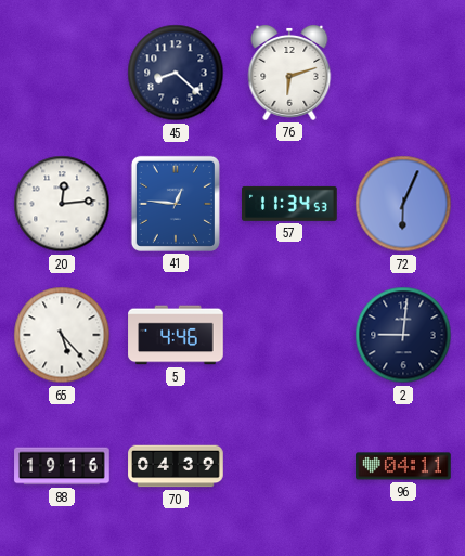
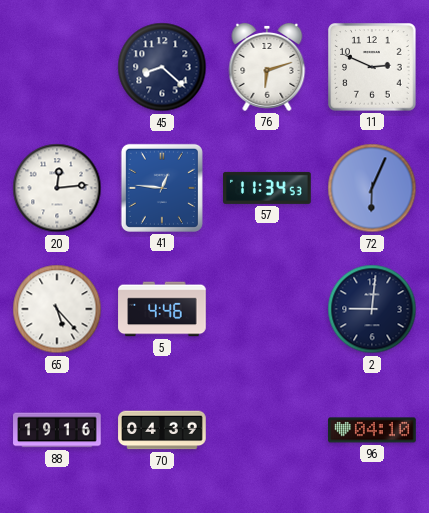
11: none -> 2:49 (372, 67)
96: 04:11 -> 04:10 (372, 430)
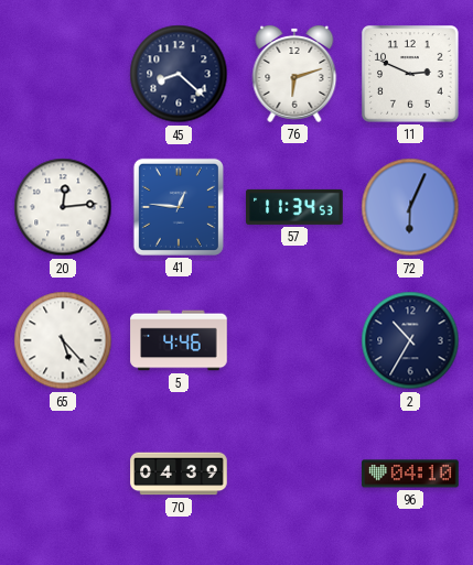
2: 9:01 -> 10:35 (410, 340)
88: 19:16 -> none (57, 430)
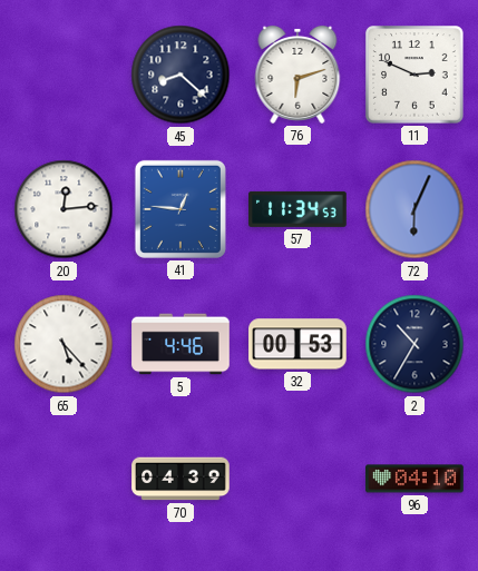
32: none -> 00:53 (297, 344)
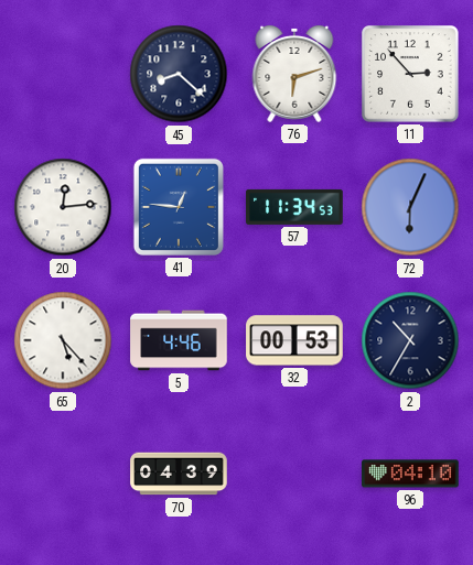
11: 2:49 -> 2:53 (410, 74)
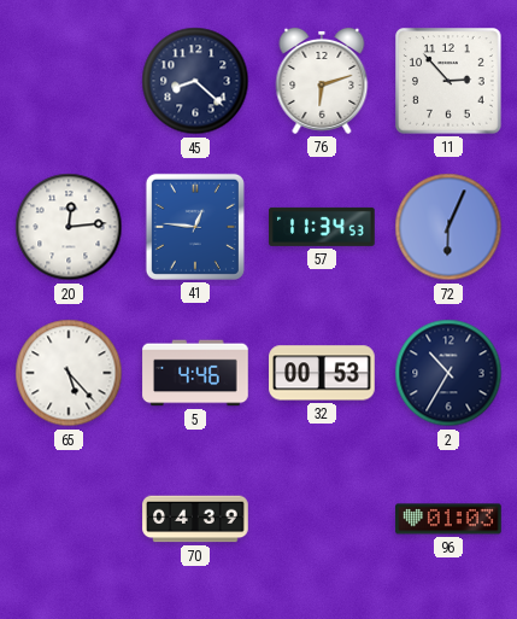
96: 04:10 -> 01:03 (448, 519)
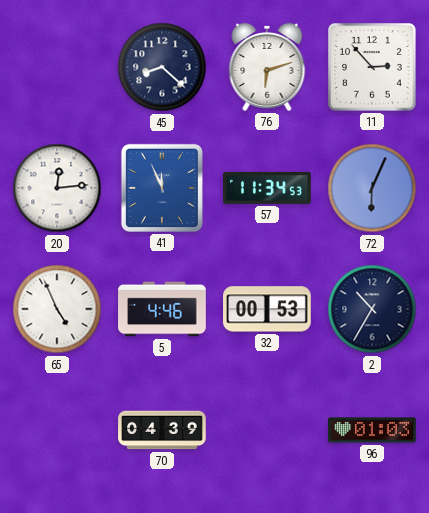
41: 12:46 -> 11:56 (162, 188)
65: 5:23 -> 4:56 (57, 309)
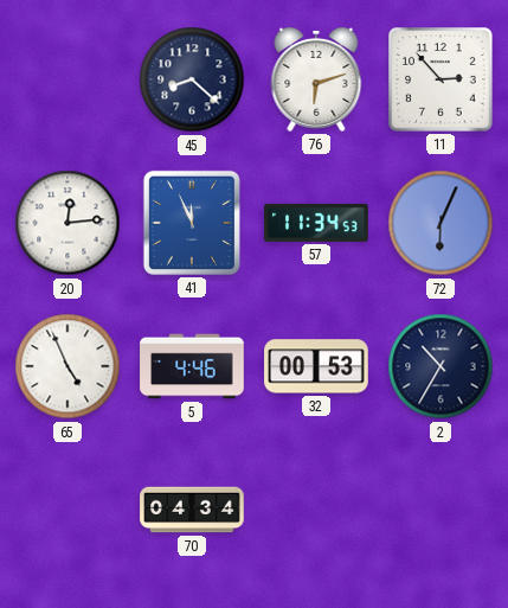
70: 04:39 -> 04:34 (192, 510)
96: 01:03 -> none (372, 430)
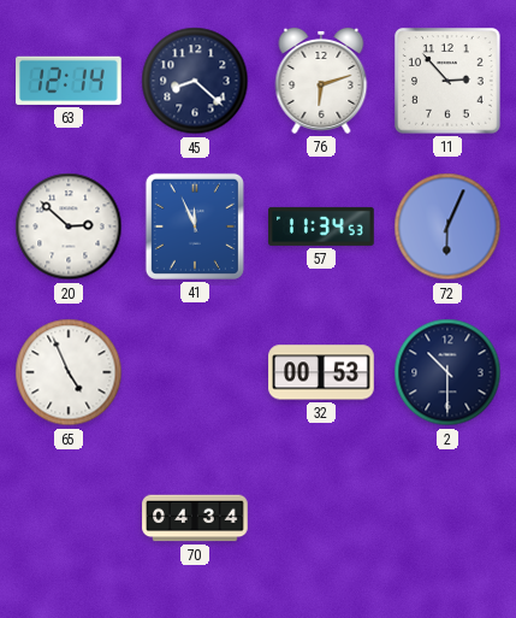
63: none -> 12:14 (70, 81)
20: 12:14 -> 2:52 (69, 226)
5: 4:46 -> none (192, 366)
2: 10:35 -> 10:30 (447, 372)
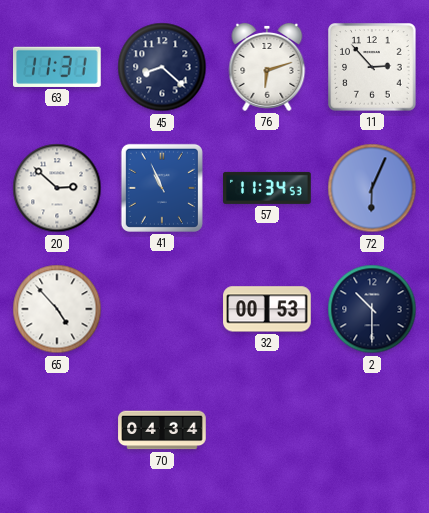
63: 12:14 -> 11:31 (58, 67)
41: 11:56 -> 10:56 (162, 188)
65: 4:56 -> 4:53 (57, 309)
